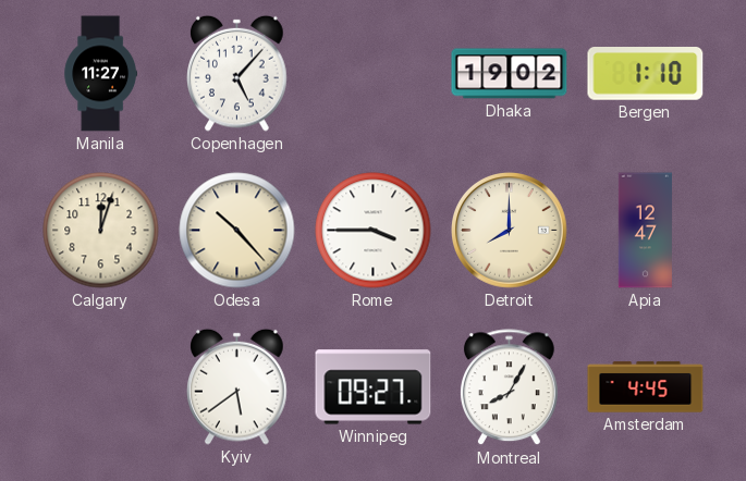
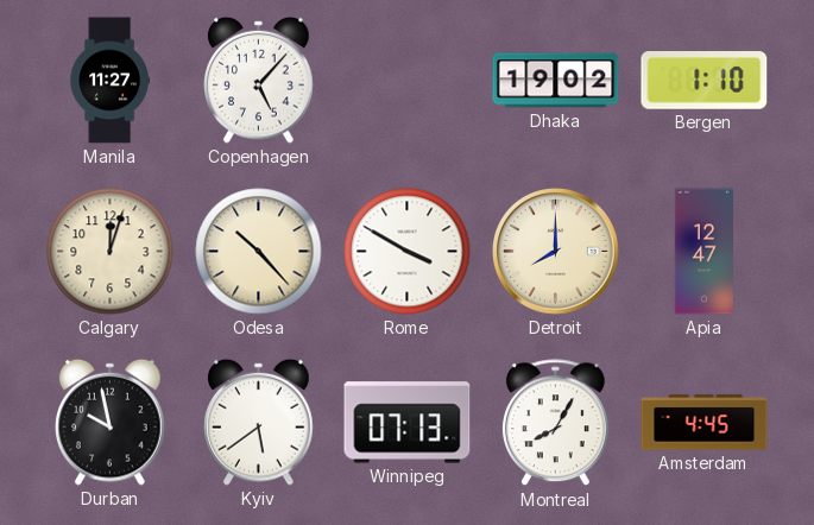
Rome: 3:45 -> 3:50 (408, 252)
Durban: none -> 9:58 (111, 422)
Winnipeg: 09:27 -> 07:13 (408, 423)
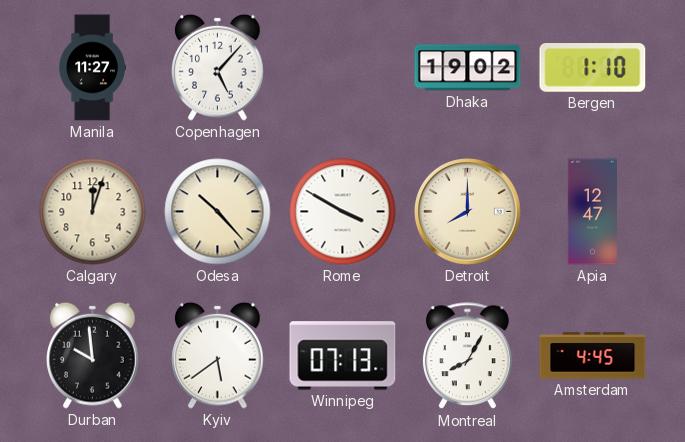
Durban: 9:58 -> 9:59 (93, 355)
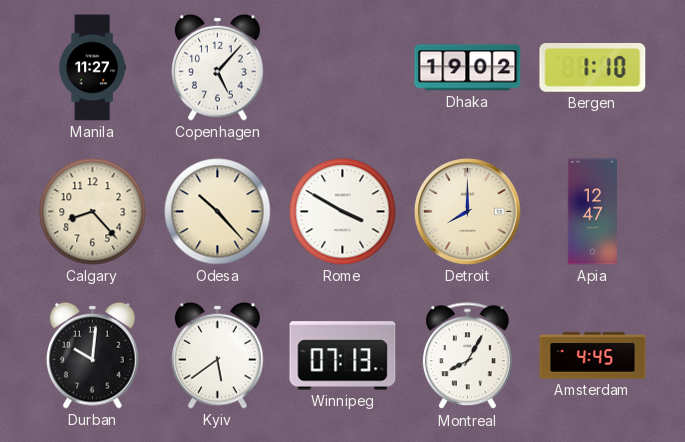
Calgary: 12:03 -> 8:23 (93, 212)
Durban: 9:59 -> 10:01 (93, 355)
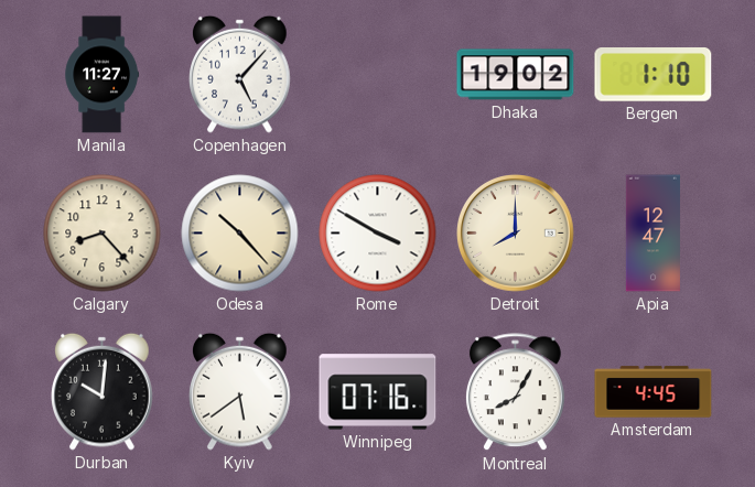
Winnipeg: 07:13 -> 07:16 (378, 392)
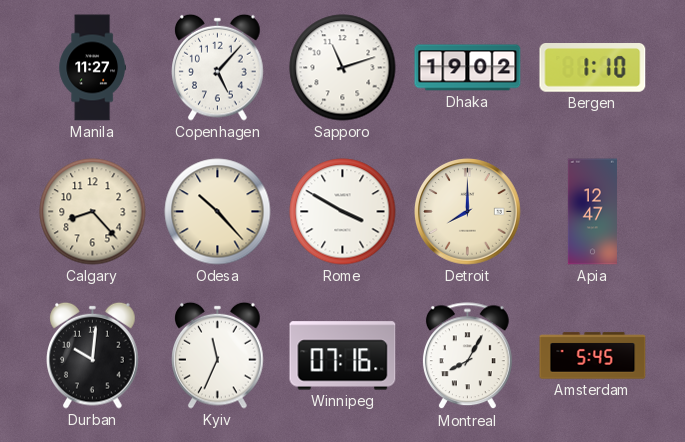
Sapporo: none -> 11:12 (343, 68)
Kyiv: 5:39 -> 11:34 (218, 355)
Amsterdam: 4:45 -> 5:45 (593, 356)
